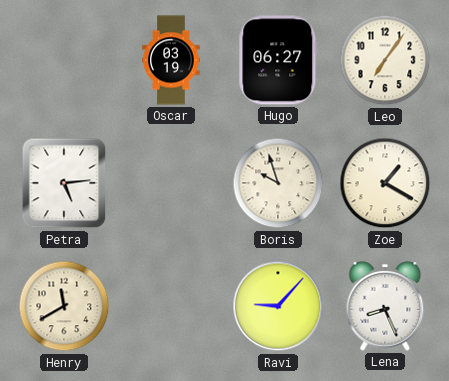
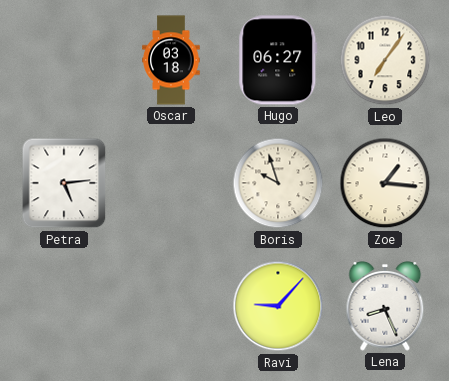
Oscar: 03:19 -> 03:18 (171, 60)
Zoe: 1:20 -> 1:16 (385, 183)
Henry: 11:40 -> none (64, 306)
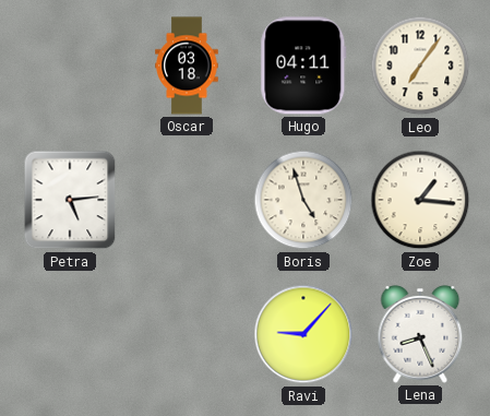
Hugo: 06:27 -> 04:11 (303, 66)
Boris: 9:57 -> 4:57 (303, 200)
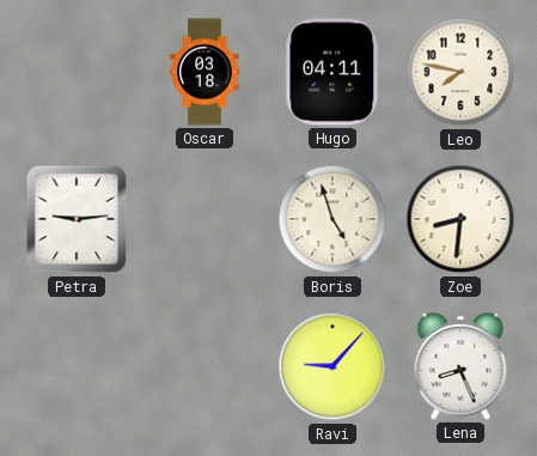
Leo: 7:06 -> 7:47 (460, 72)
Petra: 5:14 -> 9:14 (77, 219)
Zoe: 1:16 -> 8:31 (460, 219)
